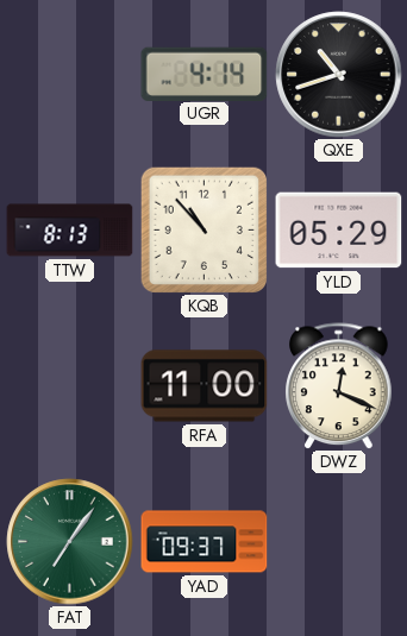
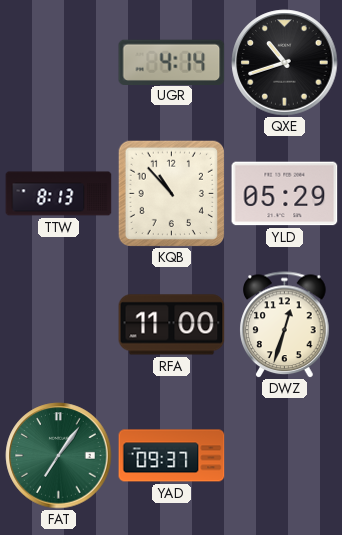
DWZ: 12:19 -> 12:33 (285, 325)
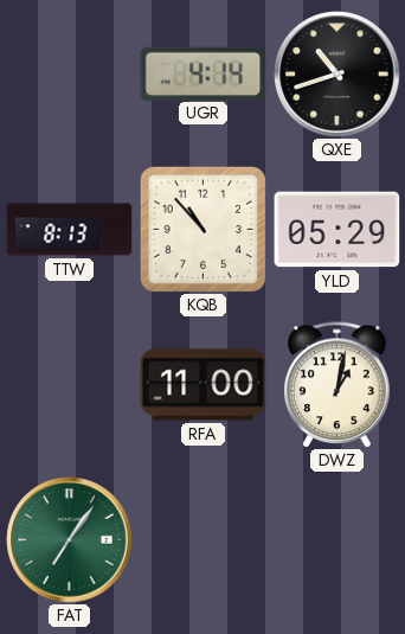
DWZ: 12:33 -> 1:02 (337, 385)
YAD: 09:37 -> none (172, 456)
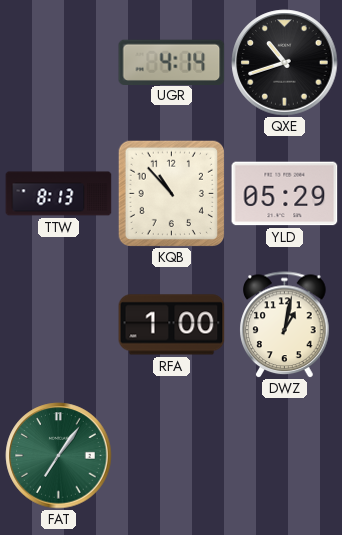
RFA: 11:00 -> 1:00 (172, 325)
